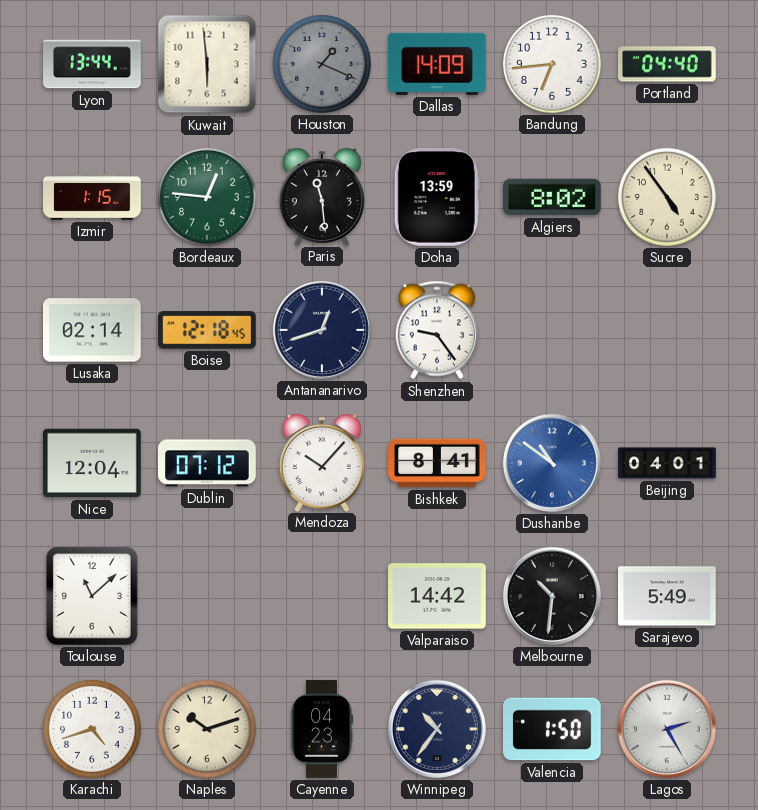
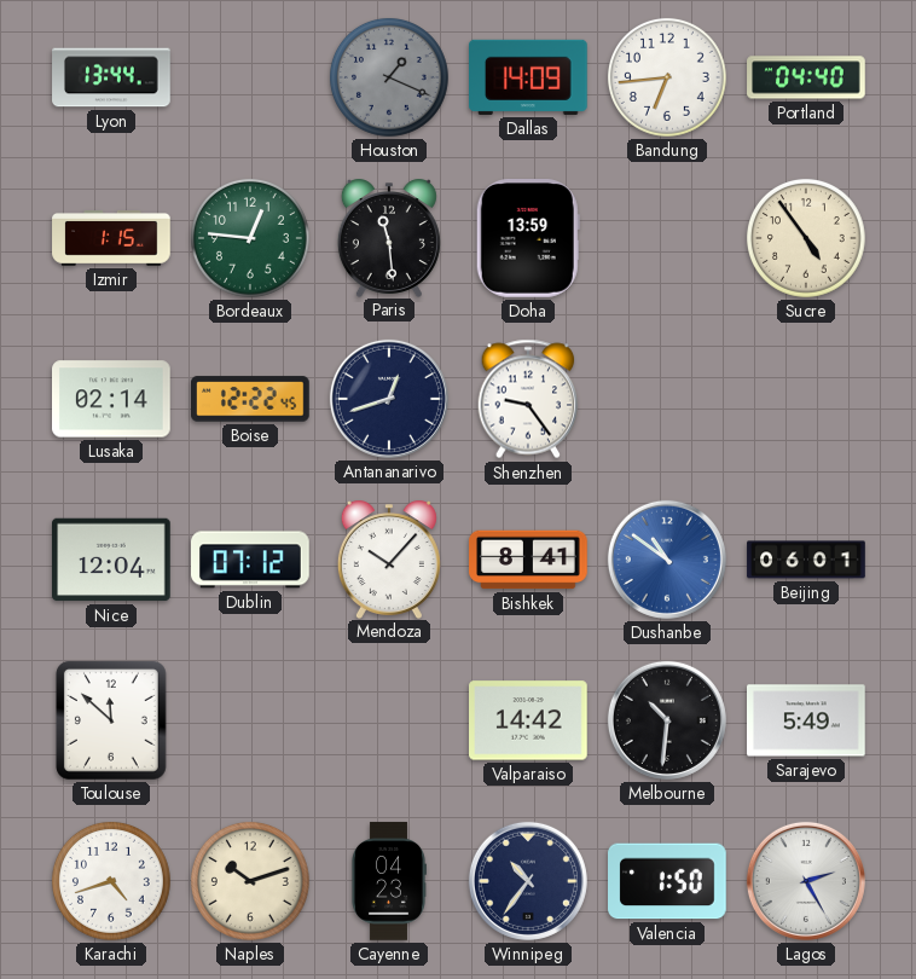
Kuwait: 5:59 -> none (207, 64)
Algiers: 8:02 -> none (553, 197)
Boise: 12:18 -> 12:22 (251, 399)
Beijing: 04:01 -> 06:01 (806, 560)
Toulouse: 11:08 -> 11:52 (112, 722)
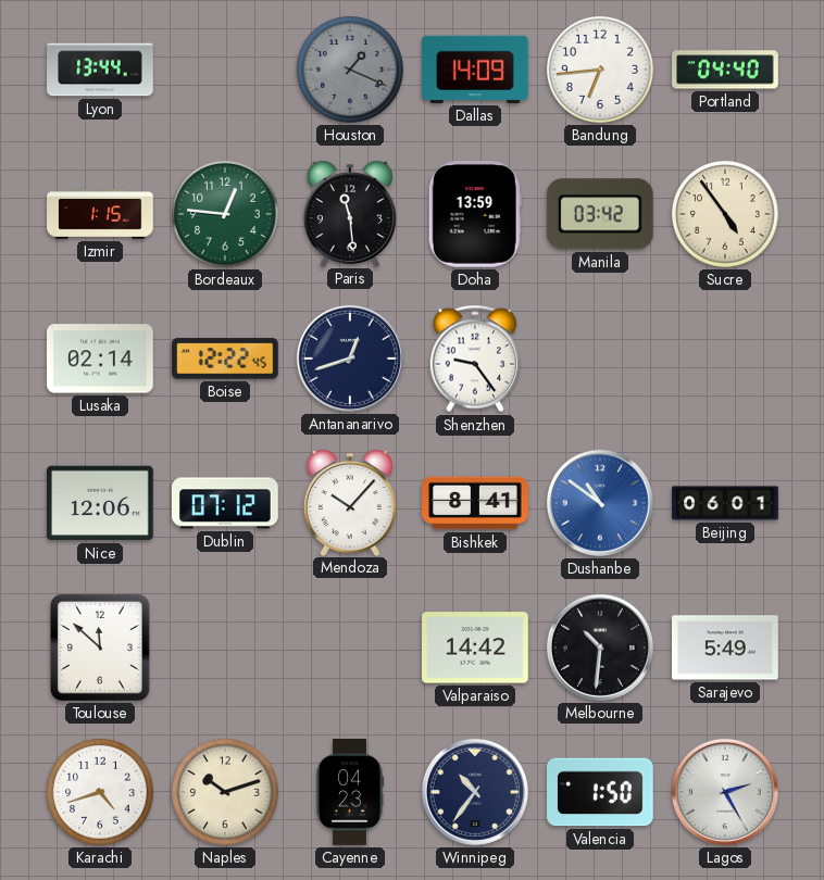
Manila: none -> 03:42 (600, 214)
Nice: 12:04 -> 12:06 (101, 503)
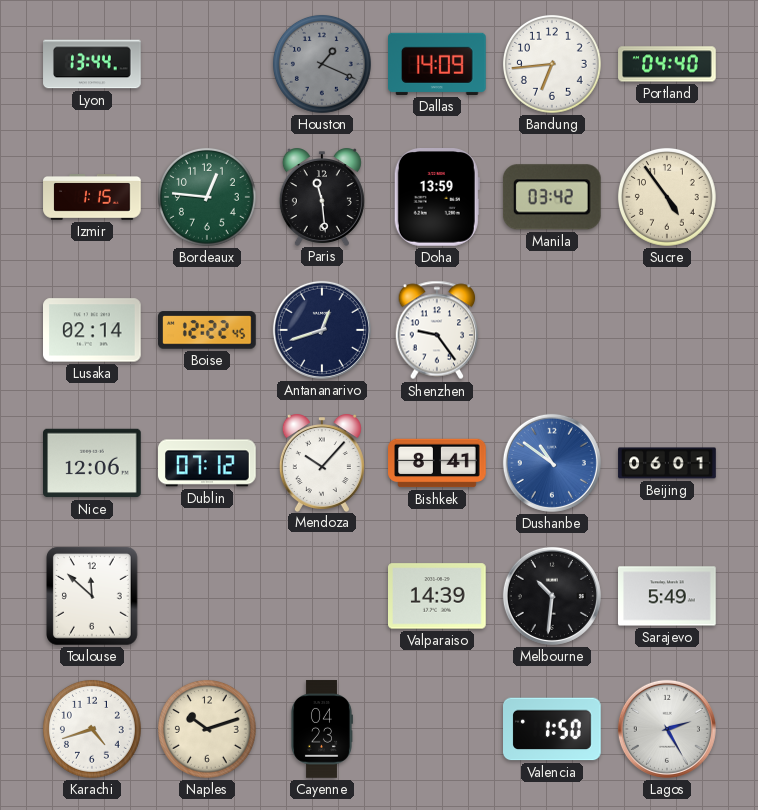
Valparaiso: 14:42 -> 14:39 (438, 596)
Winnipeg: 10:36 -> none (475, 792)
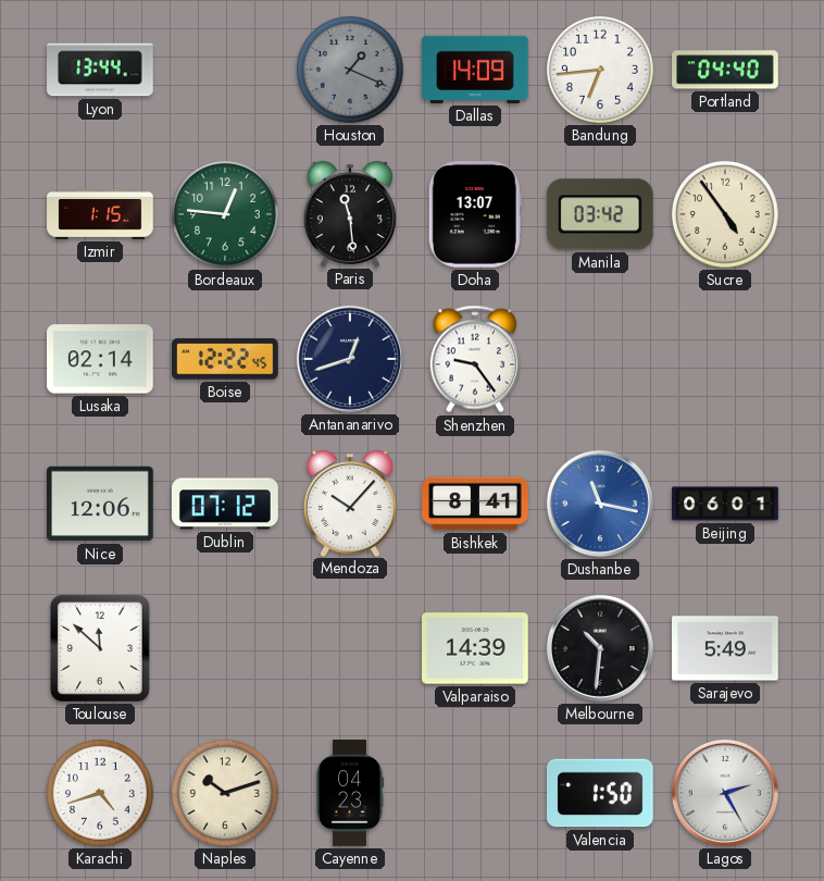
Doha: 13:59 -> 13:07 (475, 215)
Dushanbe: 10:51 -> 11:17 (600, 504)
